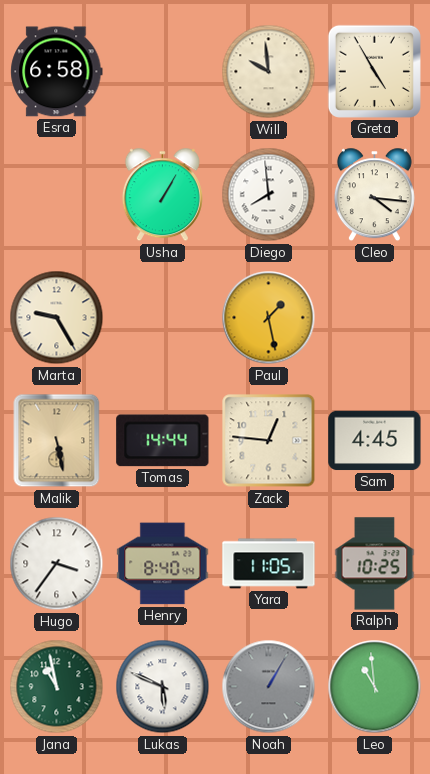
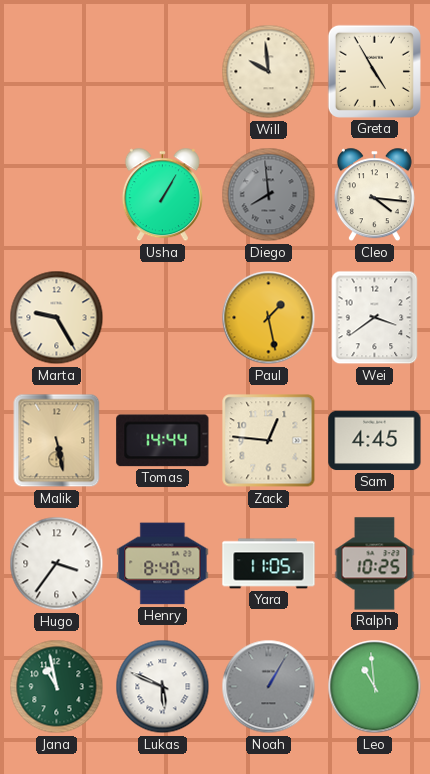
Esra: 6:58 -> none (57, 72)
Diego dial: white -> grey (269, 195)
Wei: none -> 3:39 (375, 318)
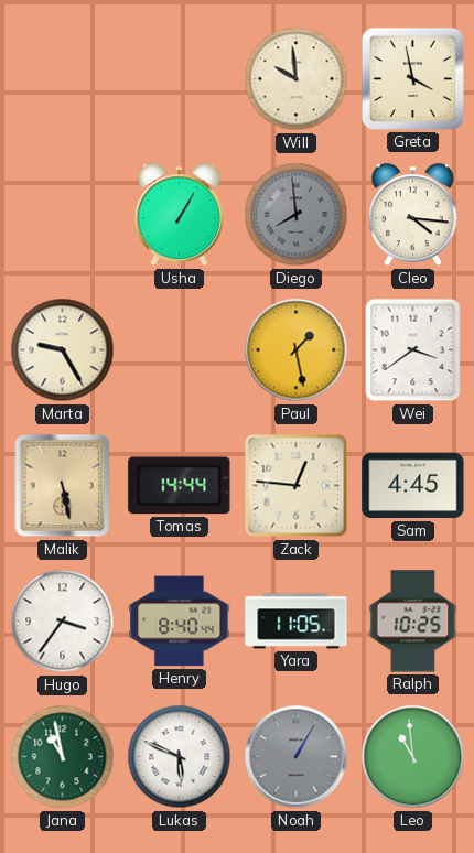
Greta: 4:55 -> 3:58 (412, 78)
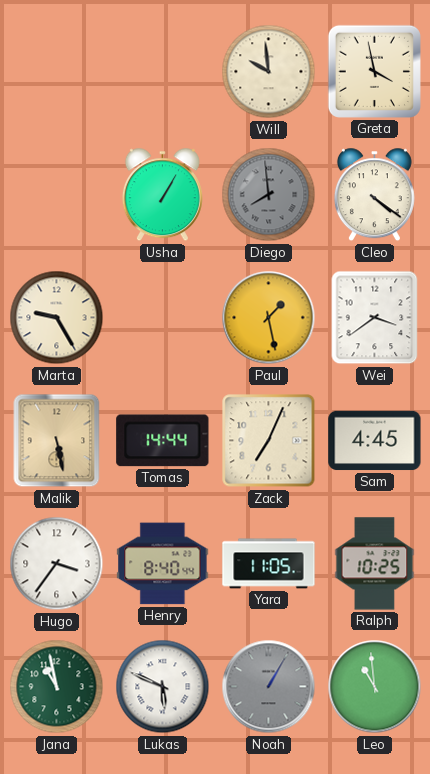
Cleo: 4:16 -> 4:21 (374, 195)
Zack: 12:46 -> 7:04 (269, 441)
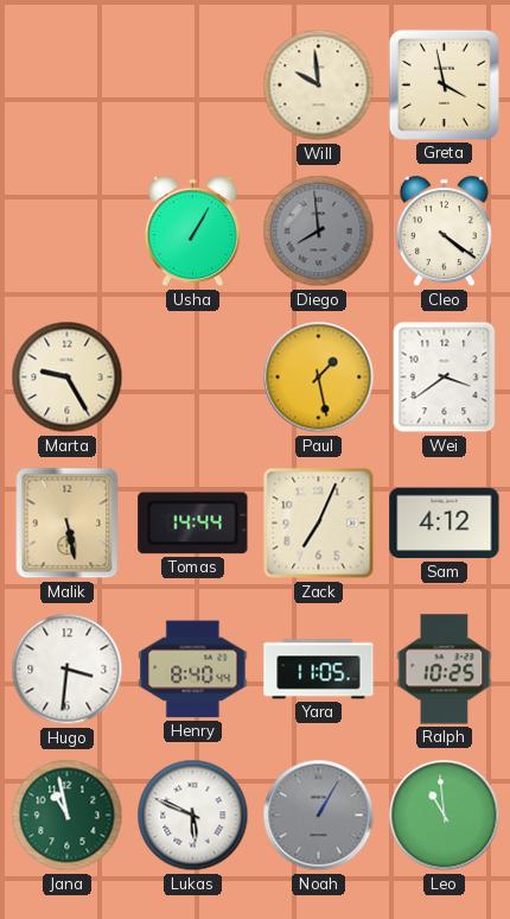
Sam: 4:45 -> 4:12 (445, 524)
Hugo: 3:36 -> 3:31 (68, 670)
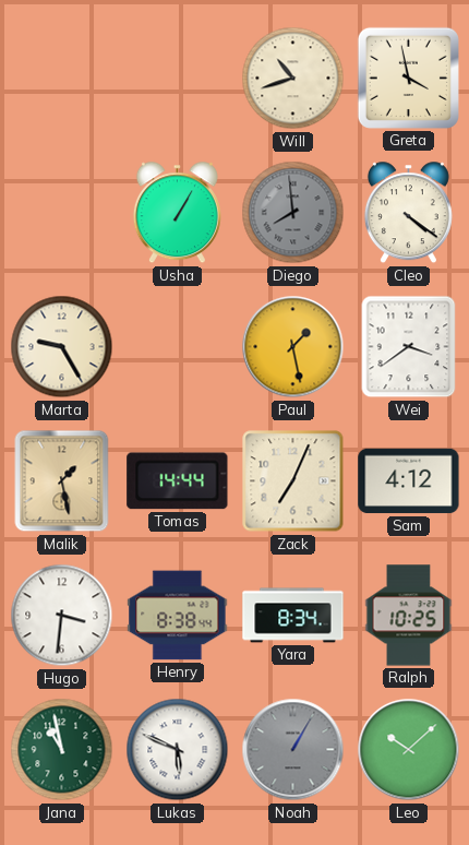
Will: 9:59 -> 10:42 (293, 79)
Malik: 5:28 -> 1:28 (62, 481)
Henry: 8:40 -> 8:38 (178, 616)
Yara: 11:05 -> 8:34 (293, 616)
Leo: 10:59 -> 10:08 (409, 750)
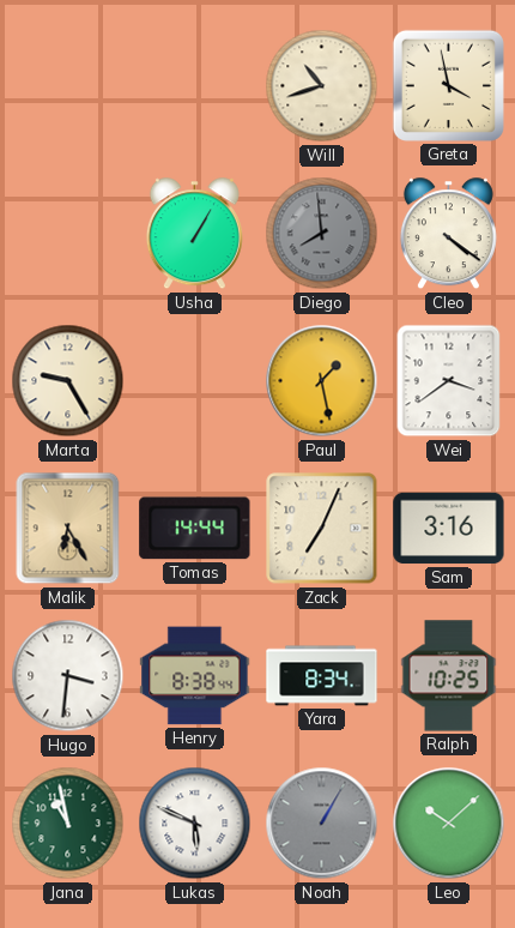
Malik: 1:28 -> 6:25 (68, 529)
Sam: 4:12 -> 3:16 (449, 529)
